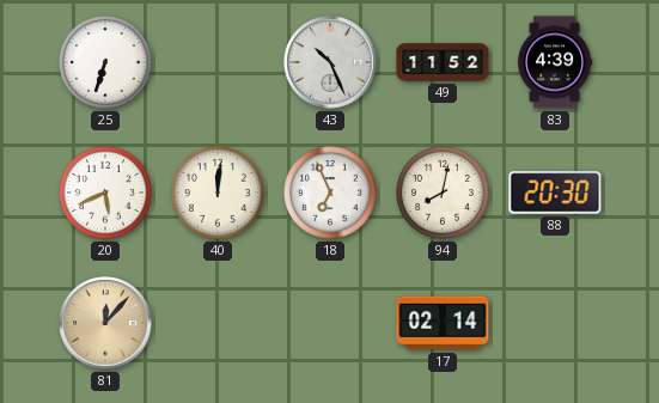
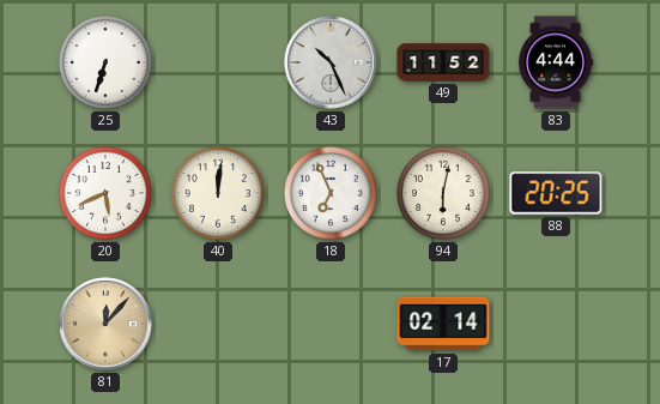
83: 4:39 -> 4:44 (557, 62)
94: 8:02 -> 6:02 (444, 194)
88: 20:30 -> 20:25 (556, 193)
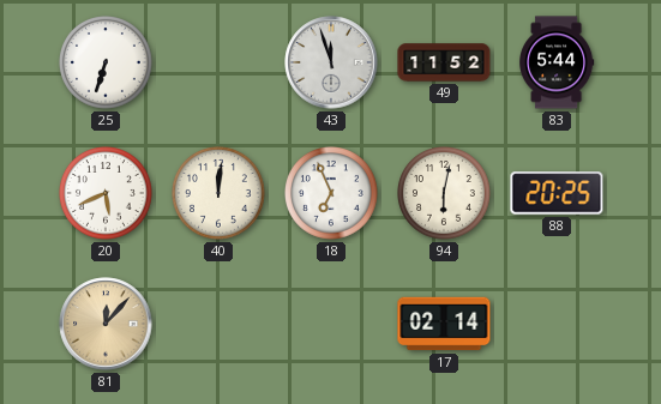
43: 10:26 -> 11:57 (331, 62)
83: 4:44 -> 5:44 (558, 62)
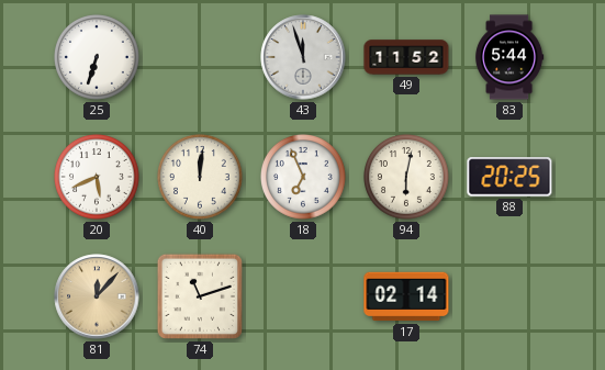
74: none -> 11:12 (200, 296)
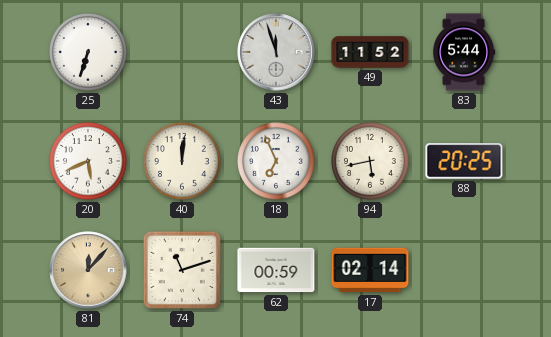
94: 6:02 -> 5:43 (371, 162)
62: none -> 00:59 (276, 270)
